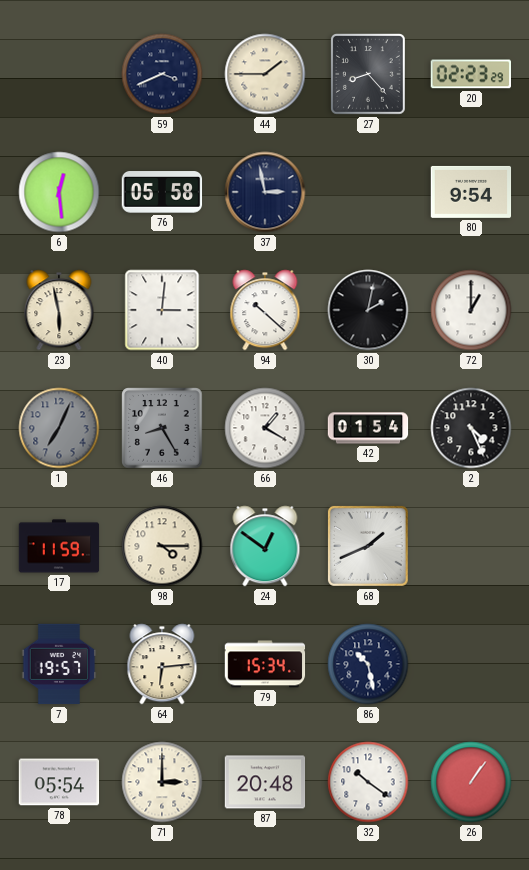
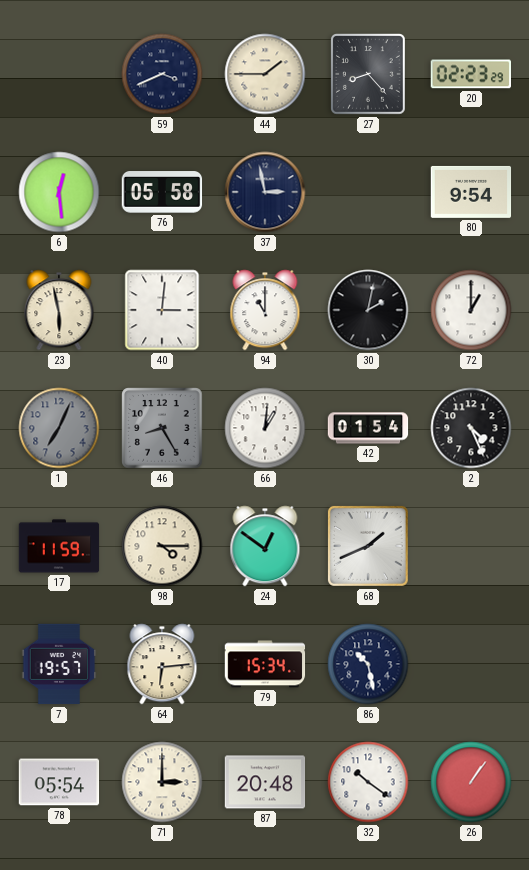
94: 10:22 -> 11:00 (265, 310)
66: 1:20 -> 1:01 (265, 428)
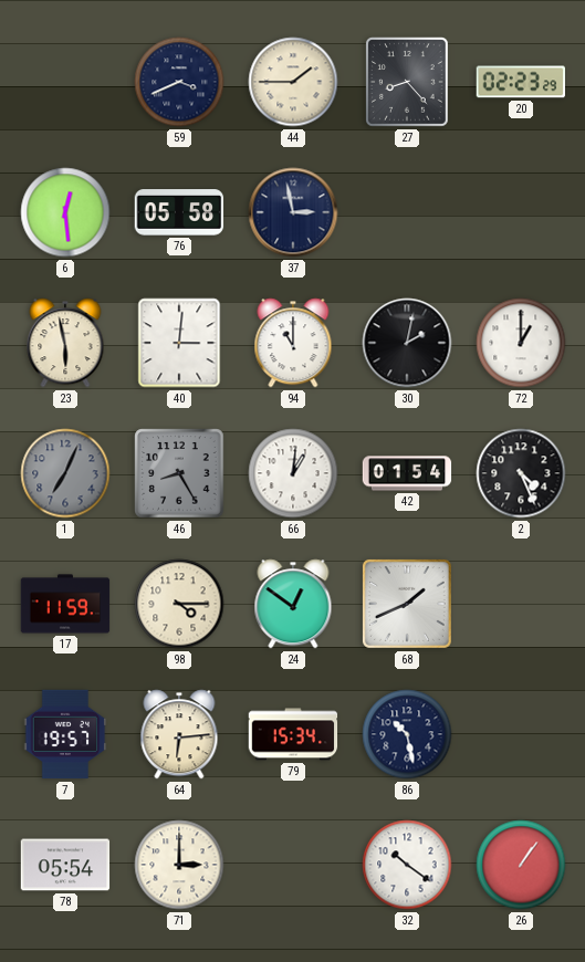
80: 9:54 -> none (471, 192)
87: 20:48 -> none (265, 782)
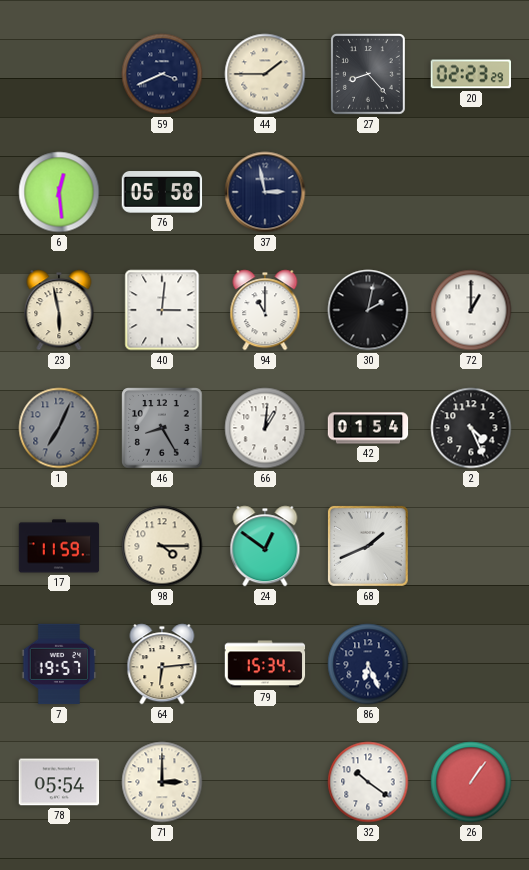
86: 10:28 -> 6:26 (368, 664)
